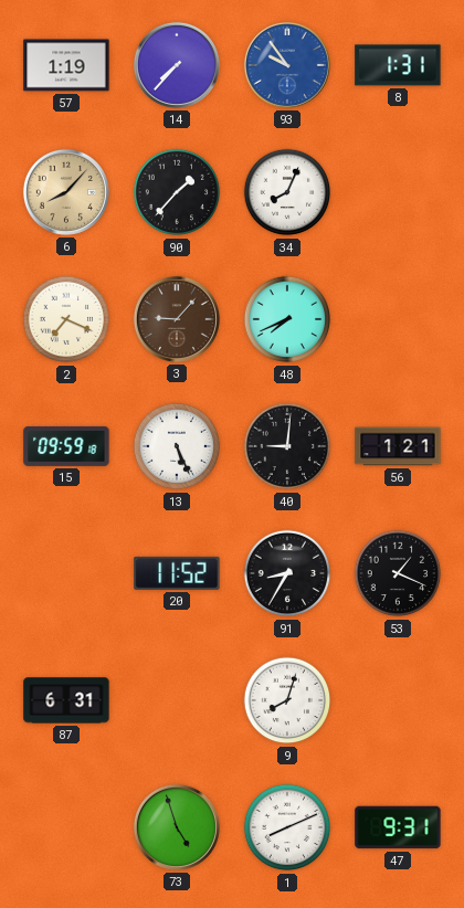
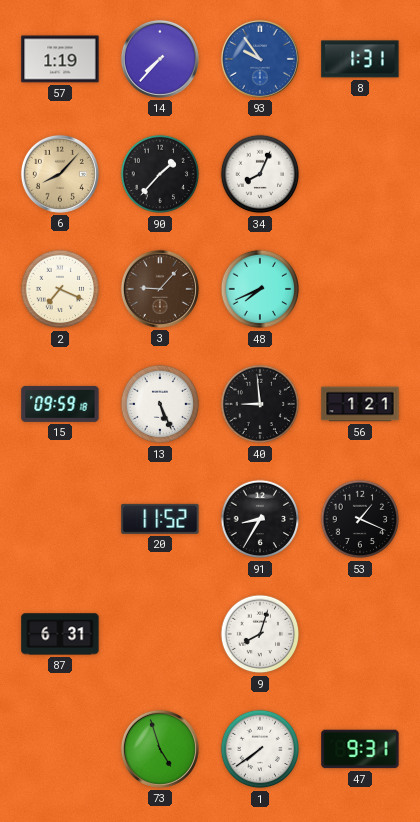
40: 9:01 -> 8:59 (260, 404)
1: 8:11 -> 7:39 (260, 749)
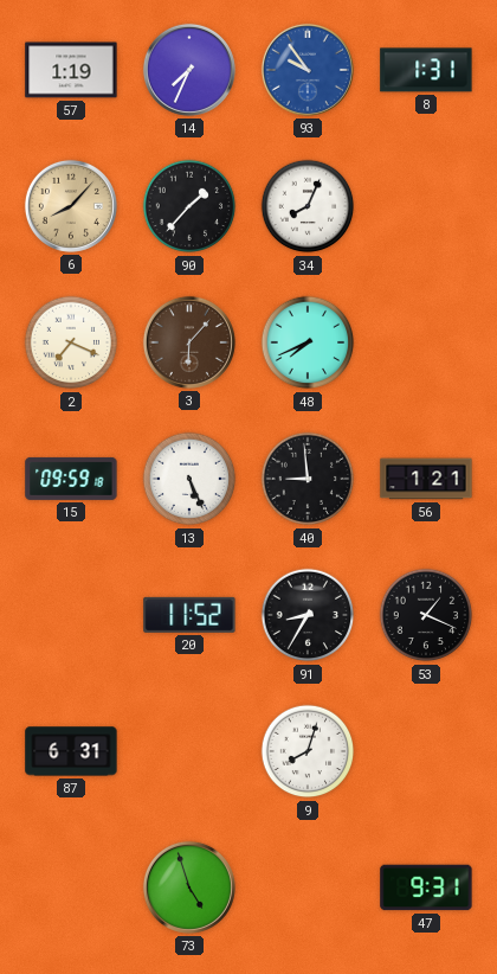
14: 7:37 -> 7:34 (189, 70)
3: 9:07 -> 6:07 (189, 342)
1: 7:39 -> none (260, 749)
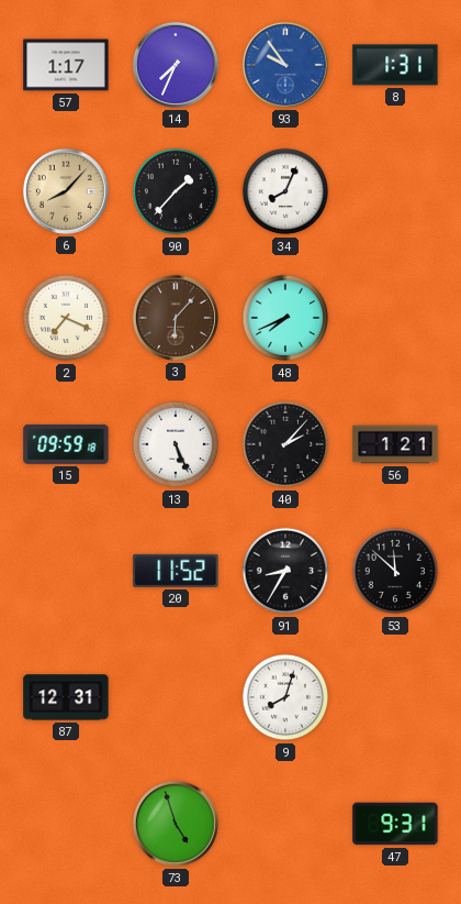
57: 1:19 -> 1:17 (66, 65)
40: 8:59 -> 2:07 (285, 444)
53: 1:19 -> 11:52 (395, 571)
87: 6:31 -> 12:31 (66, 697)
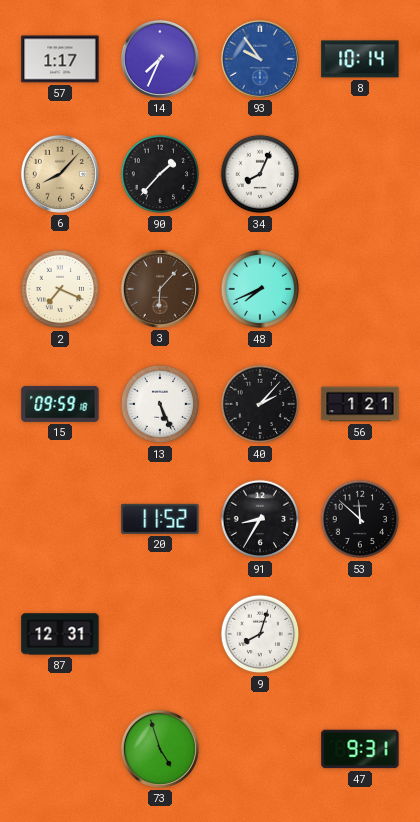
8: 1:31 -> 10:14 (360, 59)
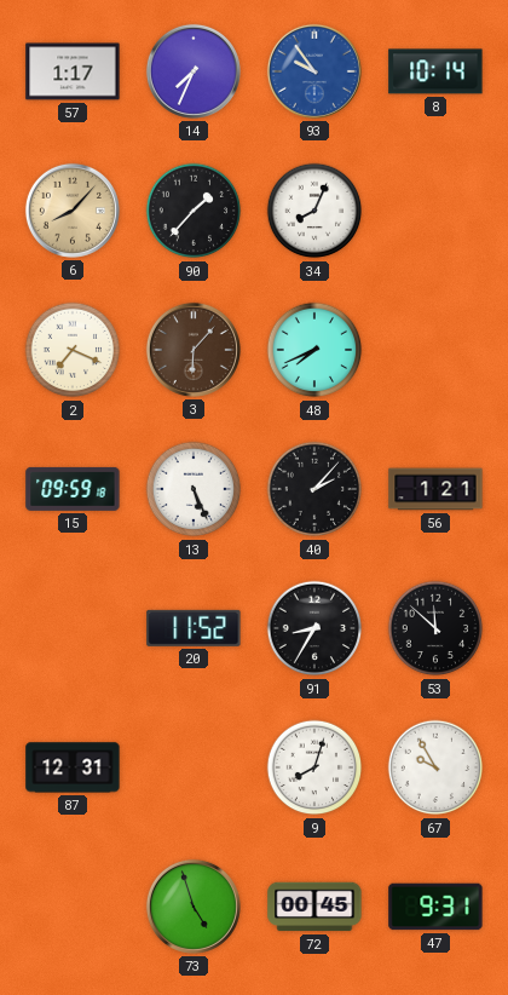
67: none -> 9:55 (435, 767)
72: none -> 00:45 (314, 907)
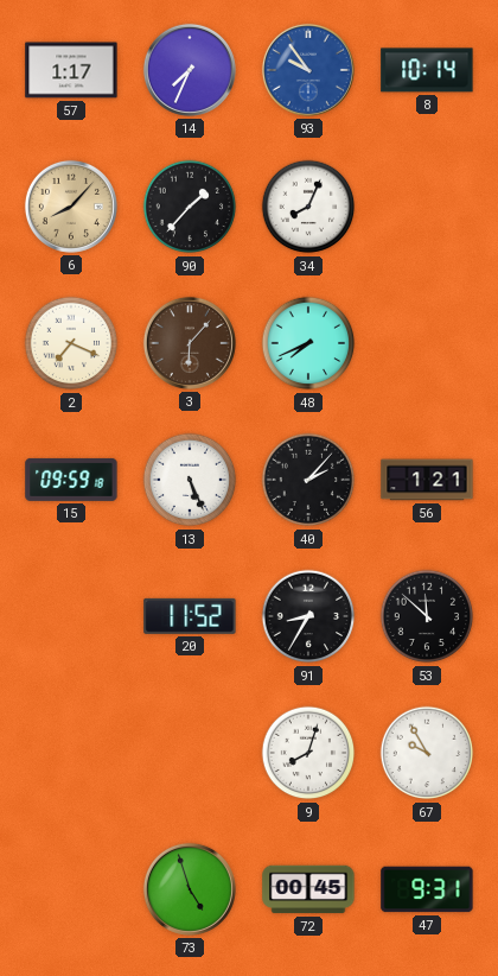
87: 12:31 -> none (73, 767)
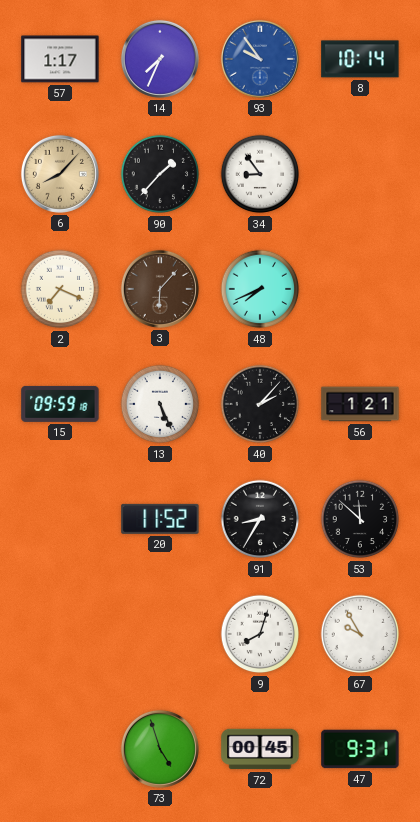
34: 8:04 -> 8:54 (260, 174)
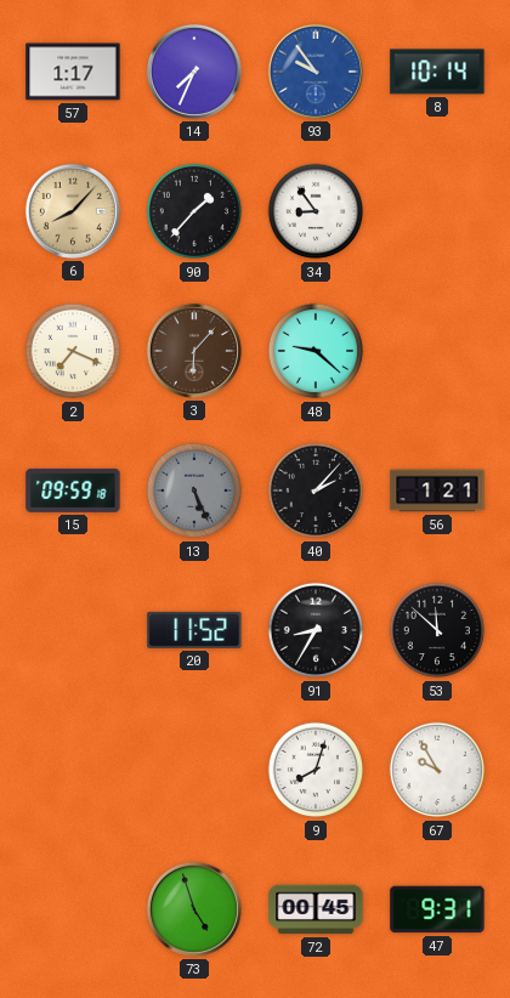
48: 7:41 -> 9:22 (316, 351)
13 dial: white -> grey (194, 491)
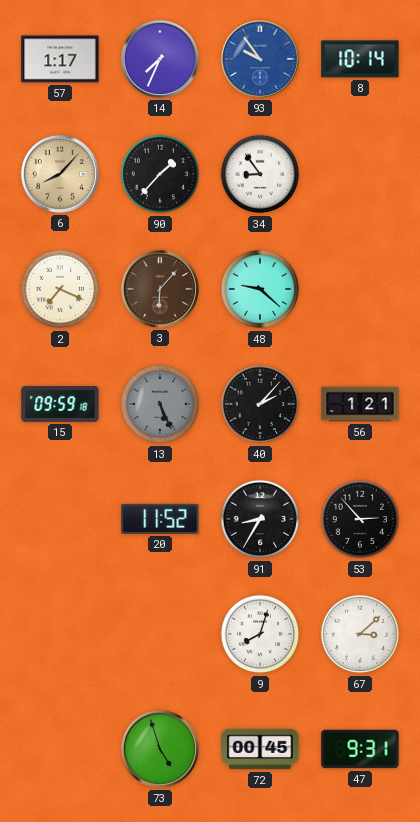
53: 11:52 -> 2:53 (360, 519)
67: 9:55 -> 3:08 (360, 634)
